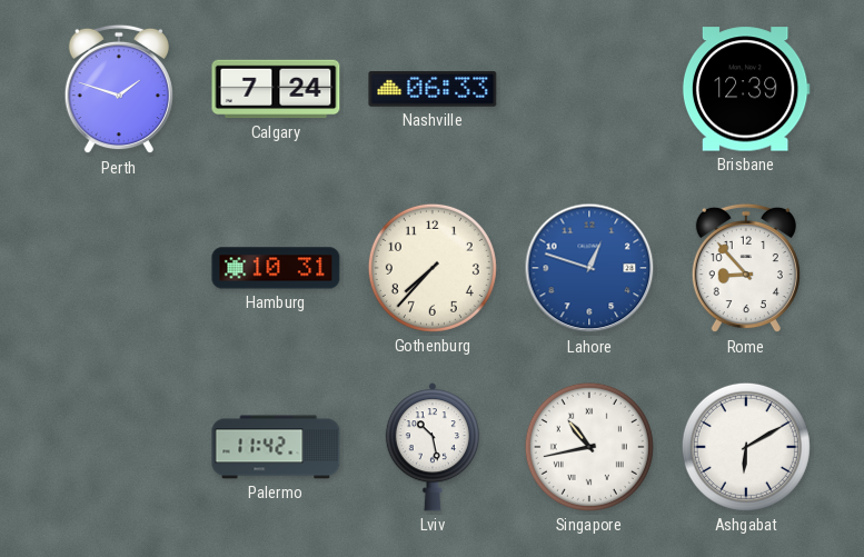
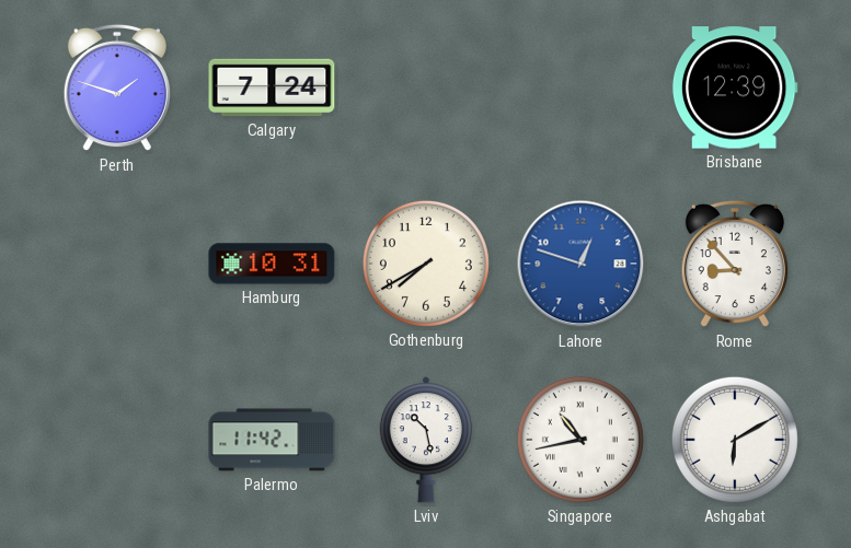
Nashville: 06:33 -> none (433, 89)
Gothenburg: 7:37 -> 7:40 (426, 264)
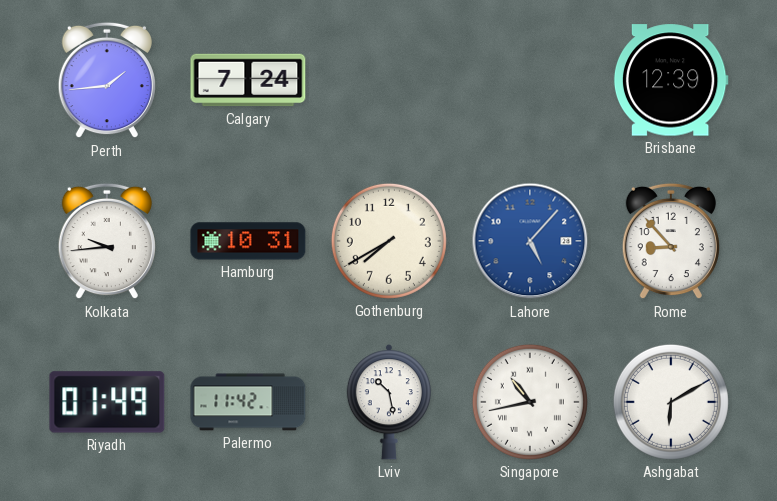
Perth: 1:48 -> 1:44 (107, 80)
Kolkata: none -> 9:44 (107, 241)
Lahore: 12:48 -> 5:07 (530, 241)
Riyadh: none -> 01:49 (107, 402)
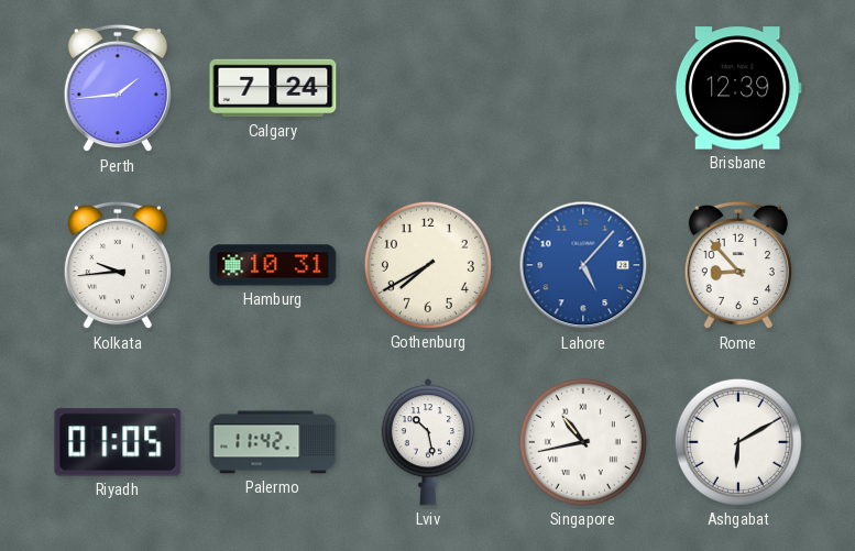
Riyadh: 01:49 -> 01:05 (118, 442)
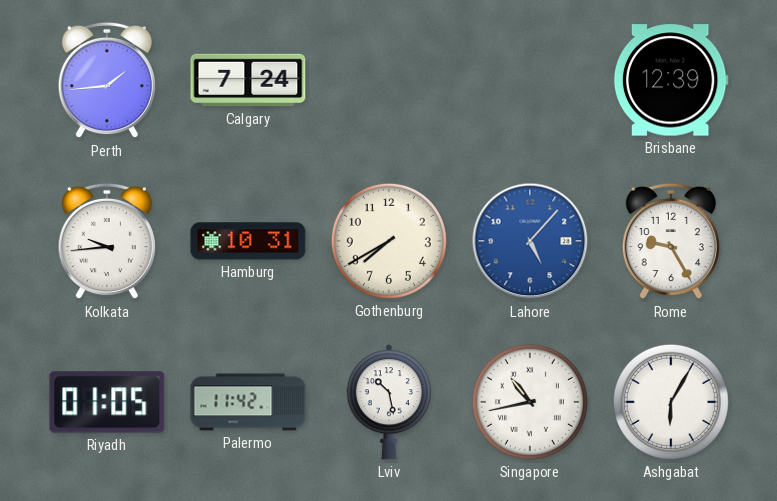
Rome: 8:53 -> 9:25 (671, 241)
Ashgabat: 6:10 -> 6:05 (671, 402)
